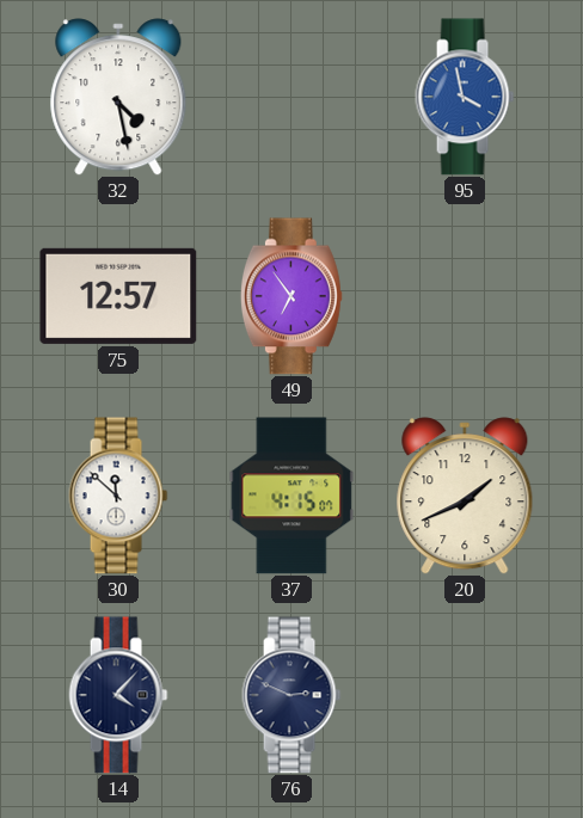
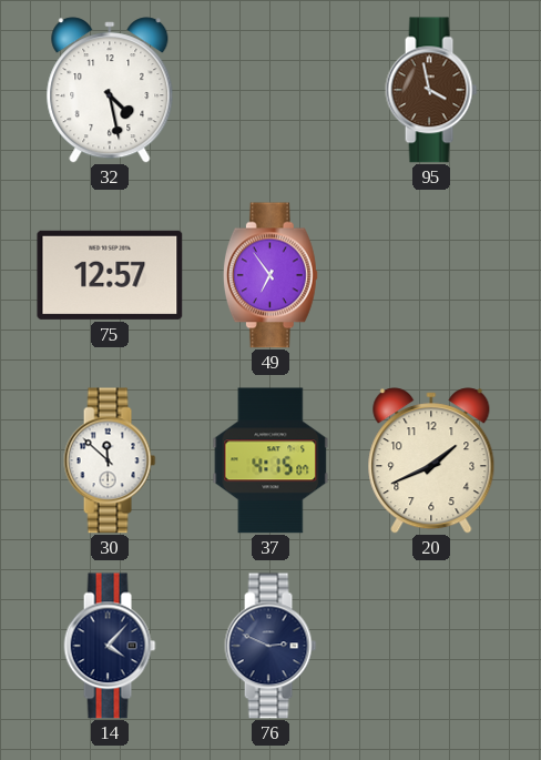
95 dial: blue -> brown (431, 90)
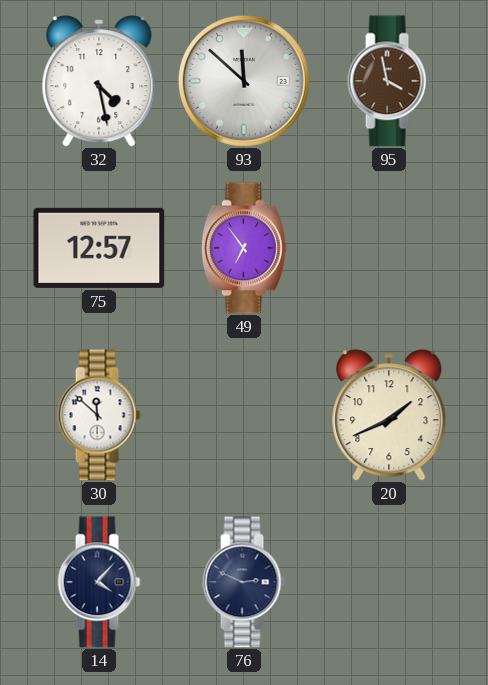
93: none -> 11:52 (244, 81)
37: 4:15 -> none (270, 460)
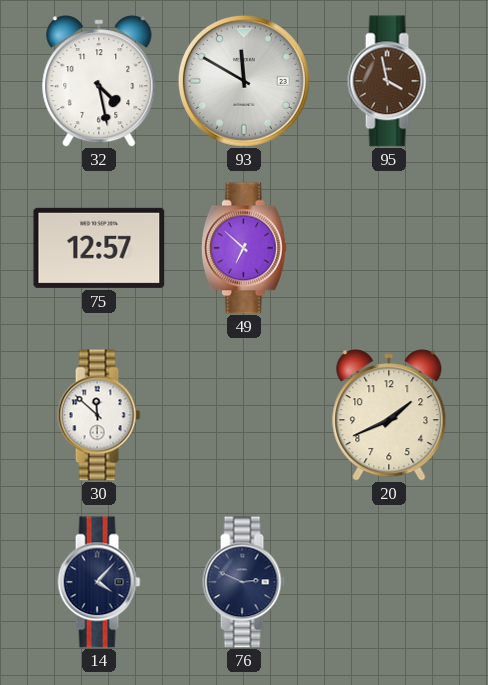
93: 11:52 -> 11:50 (244, 81)
49: 6:54 -> 6:52 (244, 248)
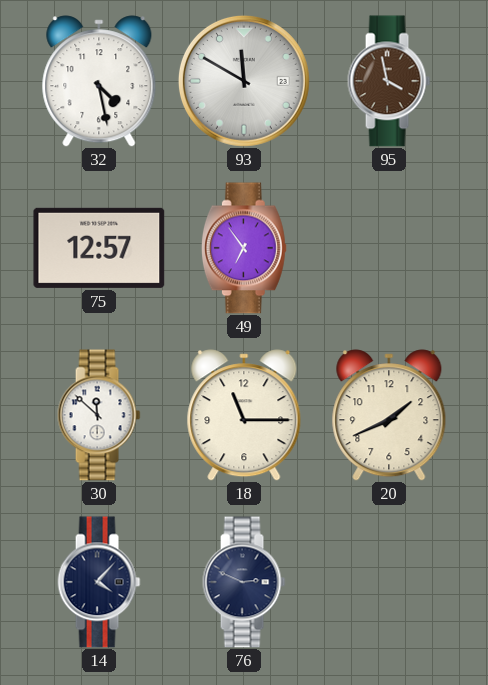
49: 6:52 -> 6:54 (244, 248)
18: none -> 11:15 (244, 415)
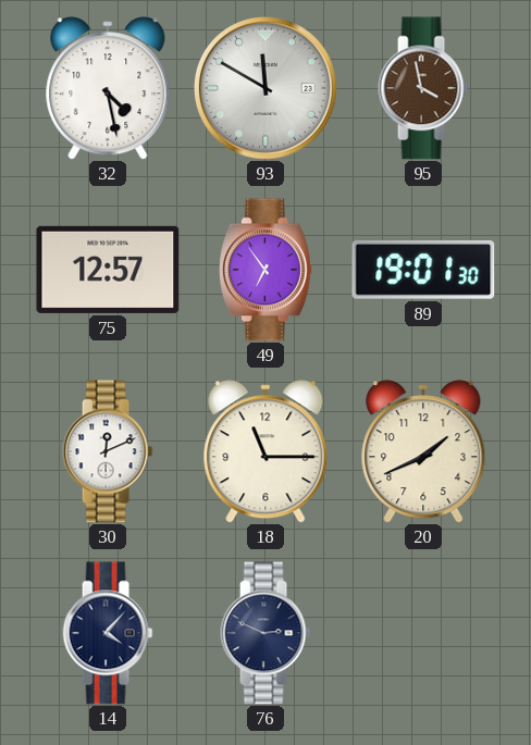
89: none -> 19:01 (423, 270)
30: 11:52 -> 12:11 (108, 451)
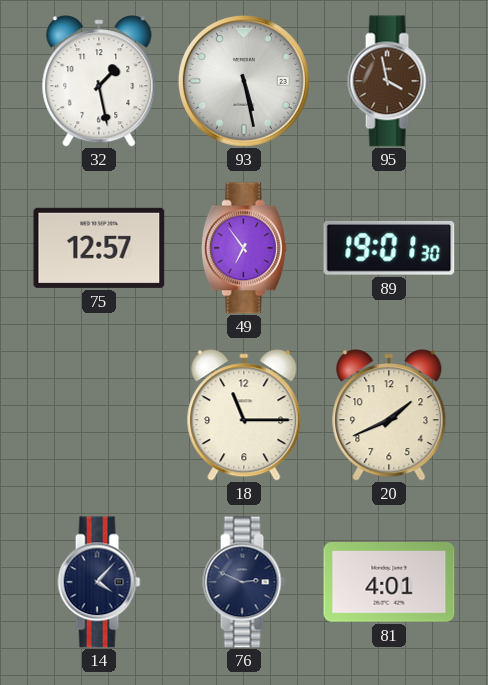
32: 4:28 -> 1:28 (99, 81)
93: 11:50 -> 5:28 (244, 81)
30: 12:11 -> none (108, 451)
81: none -> 4:01 (389, 583)
